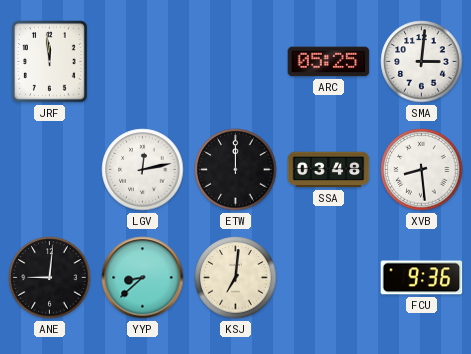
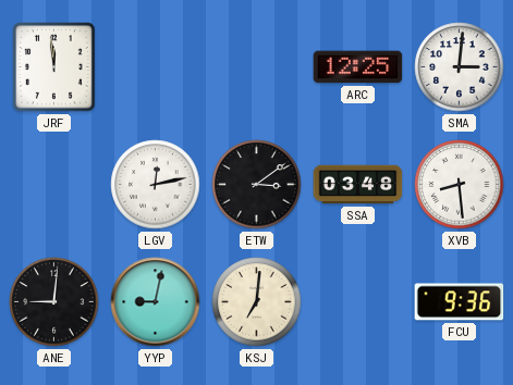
ARC: 05:25 -> 12:25 (358, 67)
ETW: 12:00 -> 3:09 (257, 185)
YYP: 8:38 -> 9:02 (156, 302)
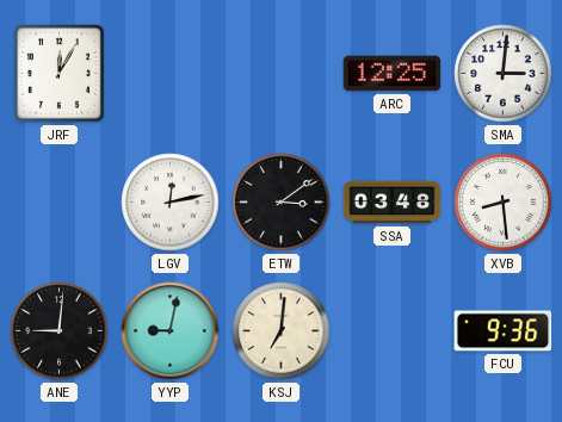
JRF: 11:59 -> 12:05 (60, 74)
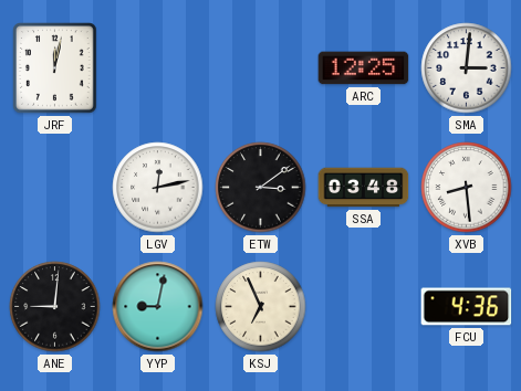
JRF: 12:05 -> 12:02 (55, 68)
KSJ: 7:01 -> 6:56 (261, 307)
FCU: 9:36 -> 4:36 (467, 307)
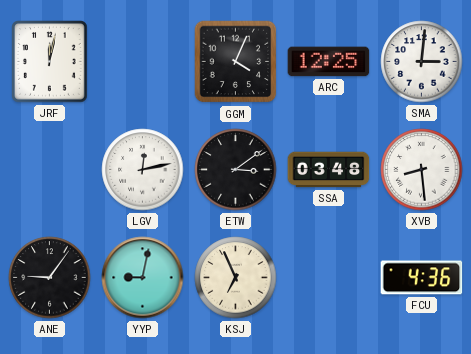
GGM: none -> 4:04 (236, 62)
ANE: 9:01 -> 9:06 (50, 278)
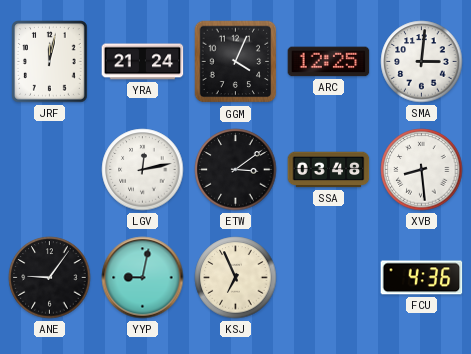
YRA: none -> 21:24 (143, 62)
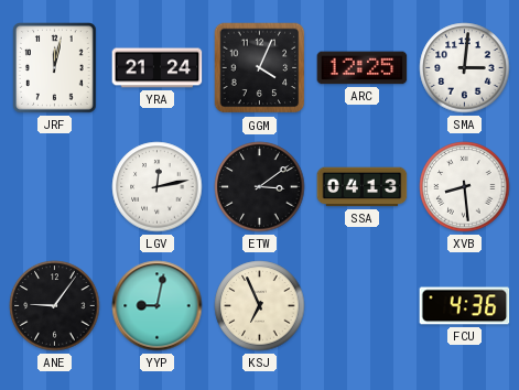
SSA: 03:48 -> 04:13 (363, 187)
